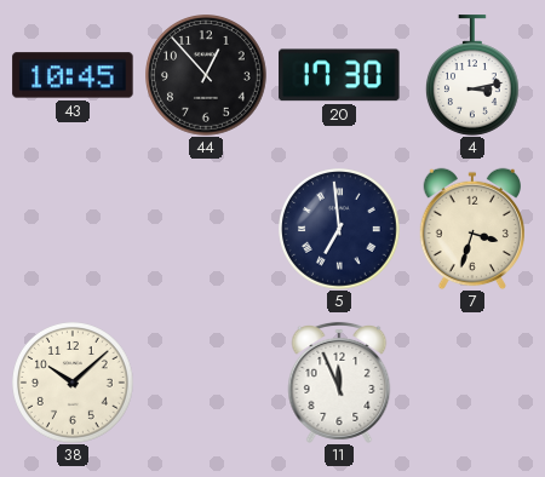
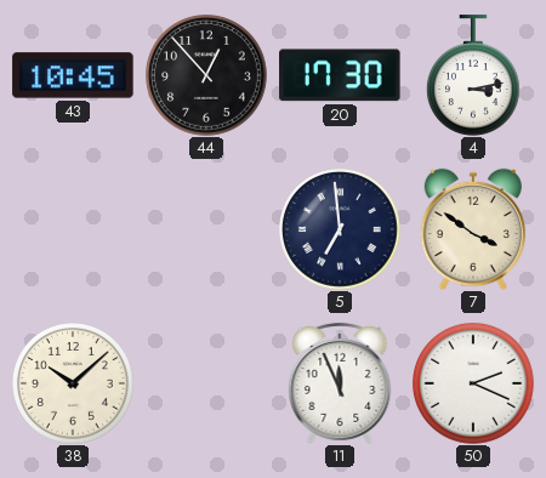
7: 3:33 -> 3:51 (472, 229)
50: none -> 2:19 (474, 385)
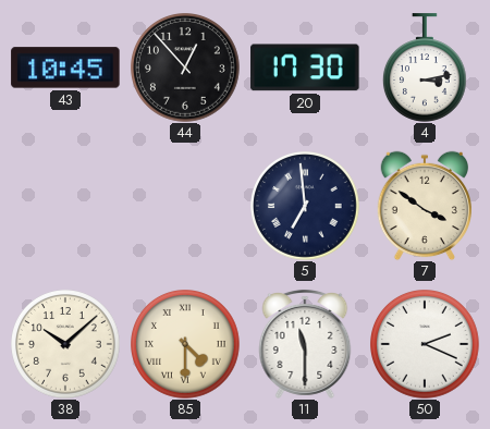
85: none -> 4:30 (186, 345)
11: 11:56 -> 11:30 (305, 344)
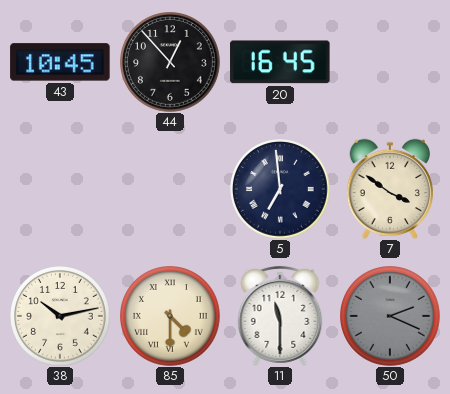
20: 17:30 -> 16:45 (280, 62)
4: 3:13 -> none (425, 68)
38: 10:08 -> 10:13 (61, 317)
50 dial: white -> grey (391, 317)
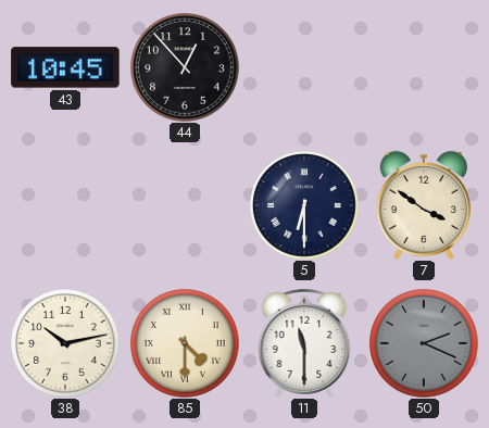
20: 16:45 -> none (280, 62)
5: 6:59 -> 6:30 (305, 206)
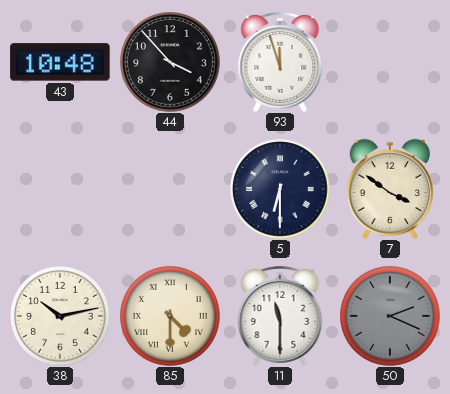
43: 10:45 -> 10:48 (60, 62)
44: 12:53 -> 3:53 (171, 63)
93: none -> 11:57 (280, 62)
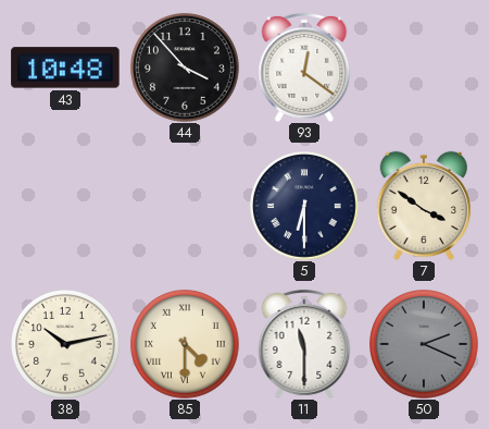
93: 11:57 -> 12:21 (304, 68)
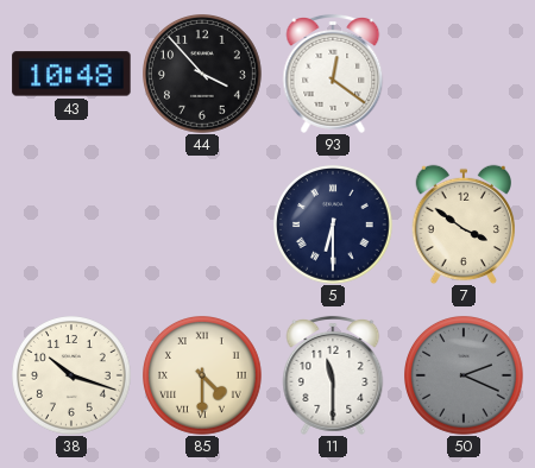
38: 10:13 -> 10:18 (73, 377)
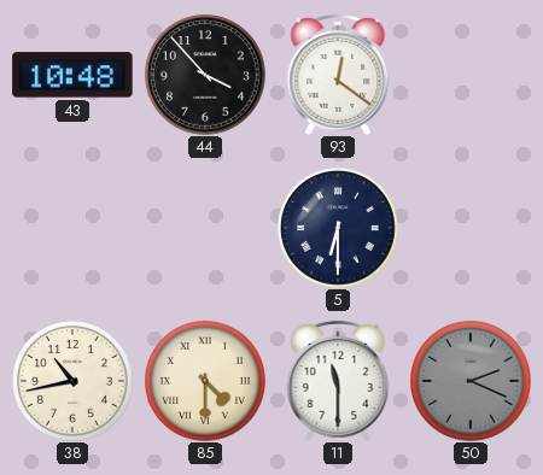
7: 3:51 -> none (462, 224)
38: 10:18 -> 10:43 (74, 382)
